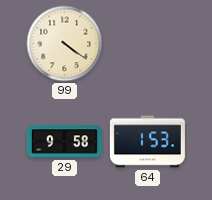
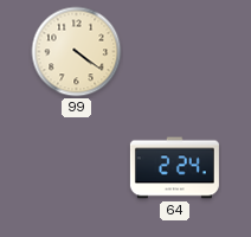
29: 9:58 -> none (64, 142)
64: 1:53 -> 2:24 (174, 168)
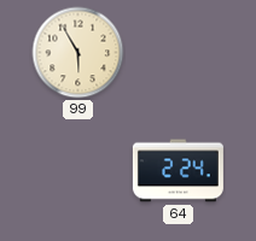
99: 4:21 -> 5:55 (78, 53)
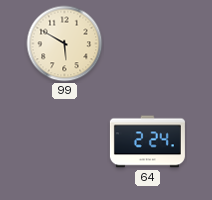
99: 5:55 -> 5:50 (65, 44)
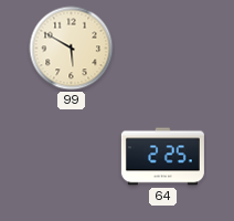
64: 2:24 -> 2:25 (162, 157)
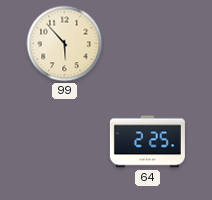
99: 5:50 -> 5:53 (65, 44)
